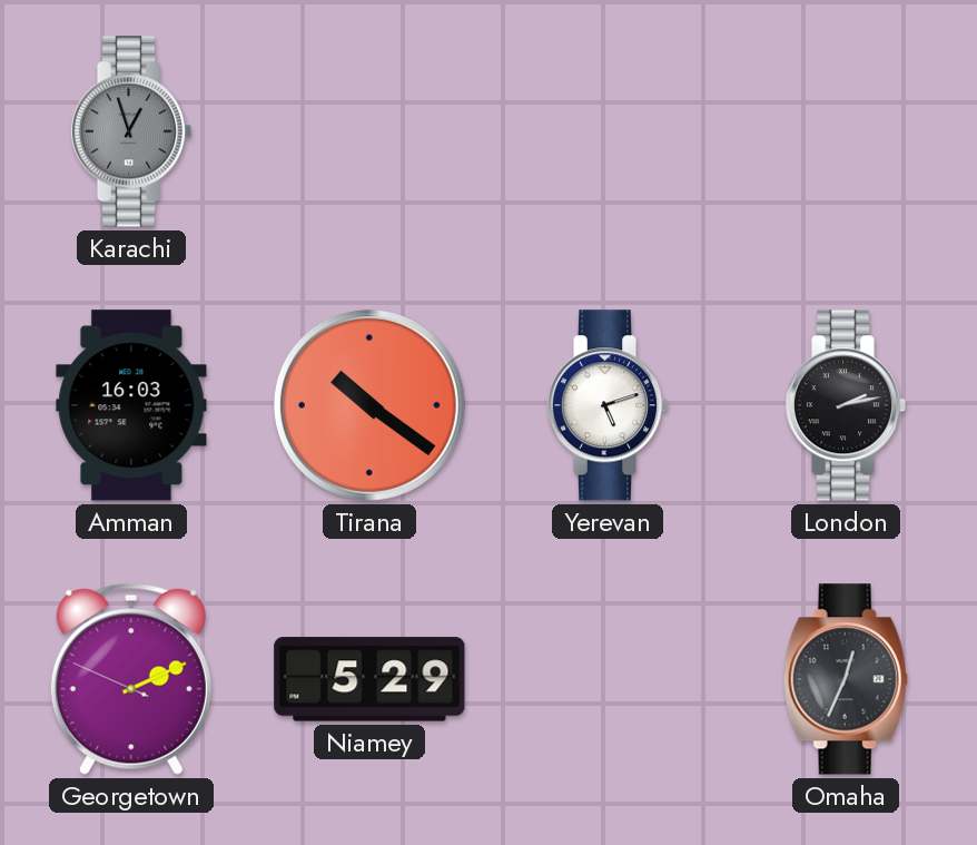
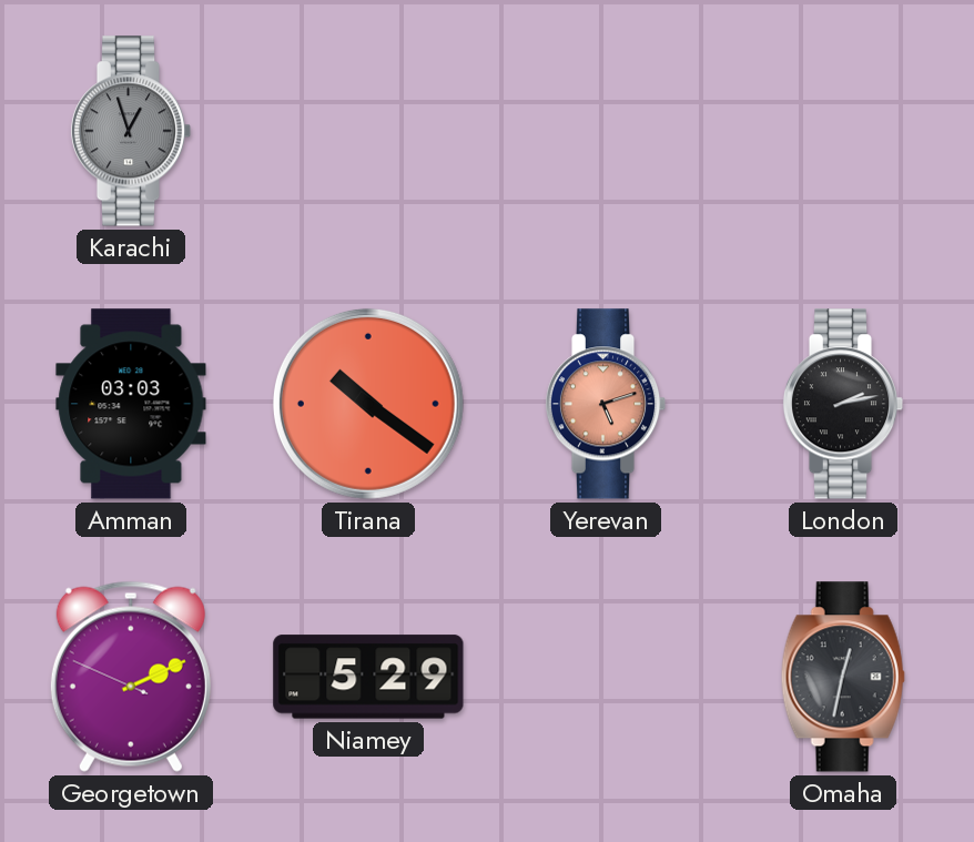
Amman: 16:03 -> 03:03 (131, 404)
Yerevan dial: white -> salmon (606, 404)
Omaha: 12:34 -> 12:32 (843, 677)
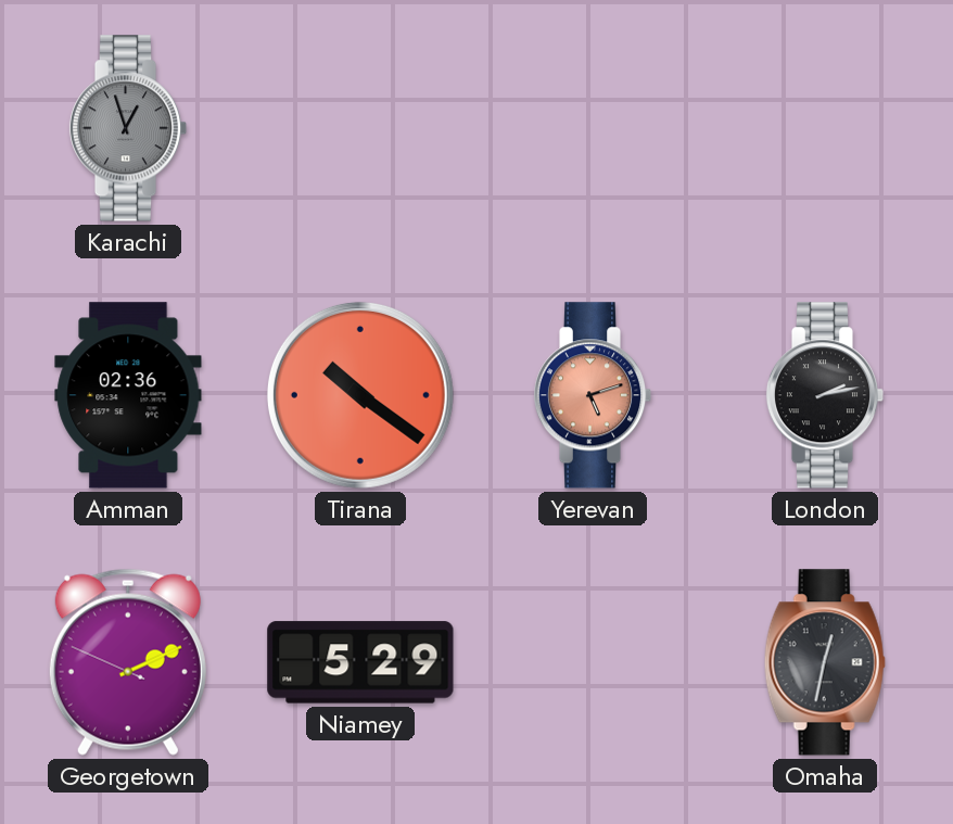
Amman: 03:03 -> 02:36 (128, 395)
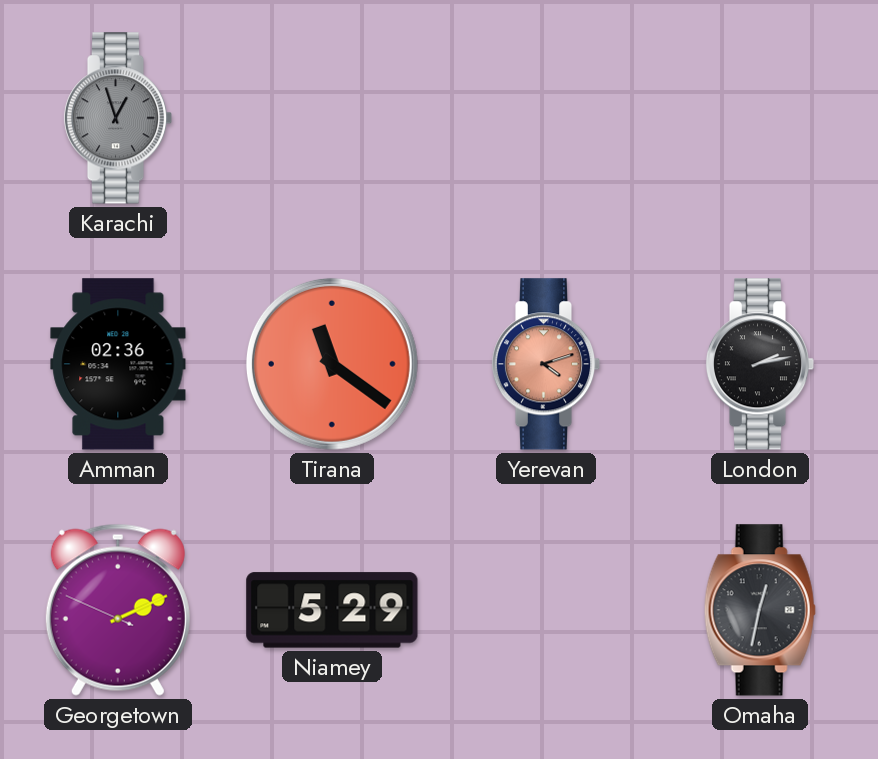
Tirana: 10:21 -> 11:21 (332, 364)
Yerevan: 5:12 -> 4:12 (546, 364)
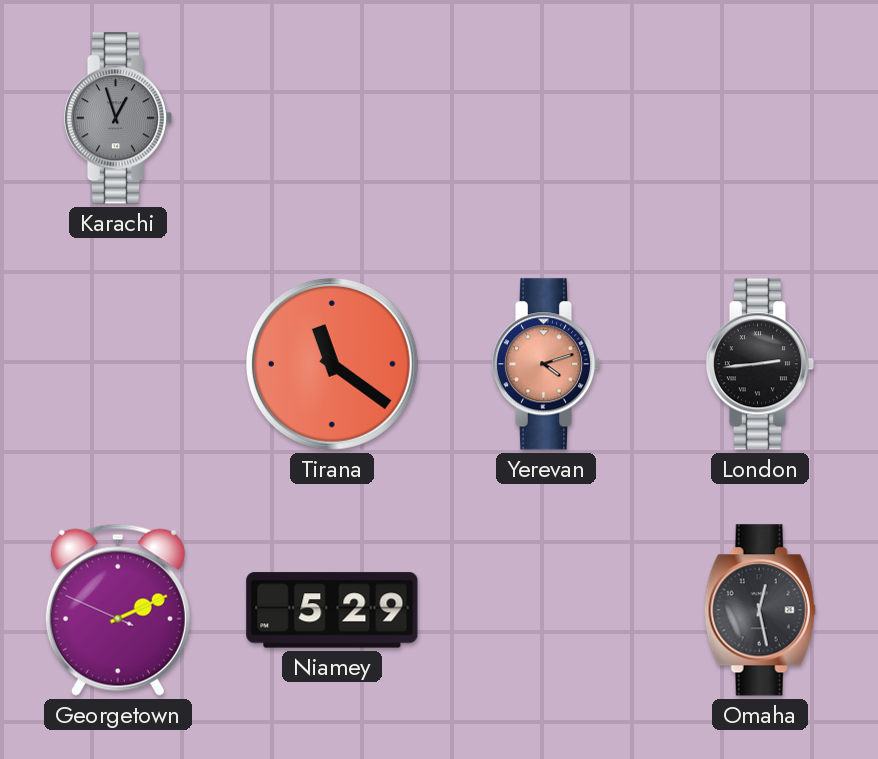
Amman: 02:36 -> none (118, 364)
London: 2:13 -> 2:44 (760, 364)
Omaha: 12:32 -> 12:28 (760, 610)
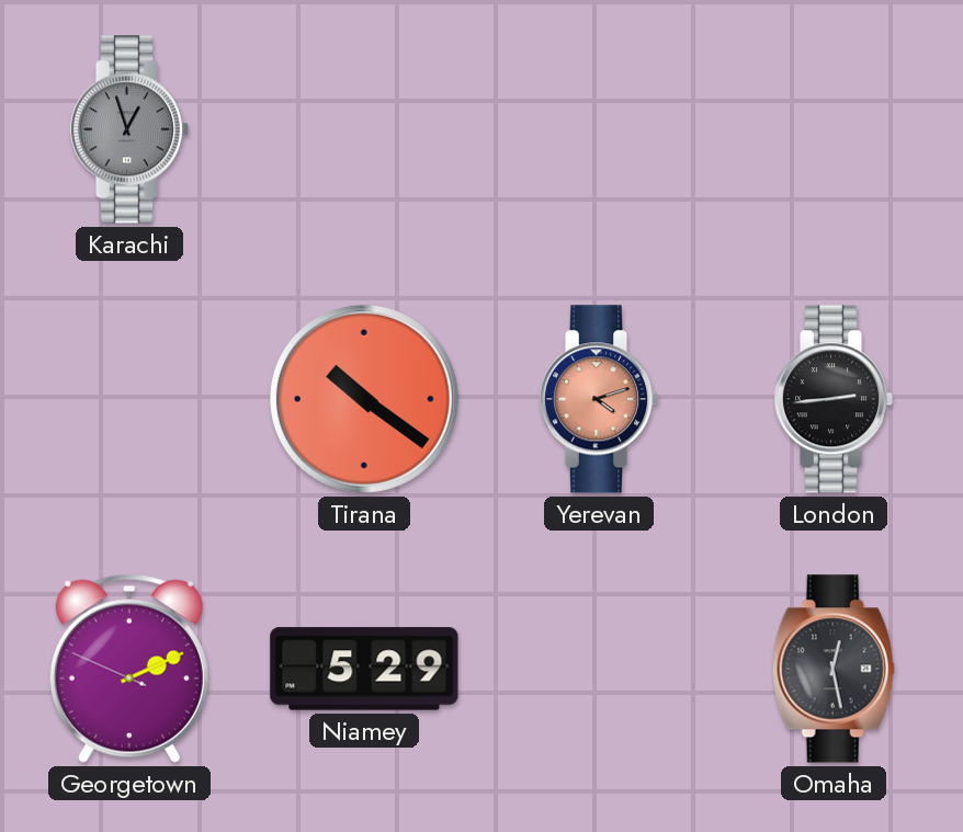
Tirana: 11:21 -> 10:21 (364, 399)
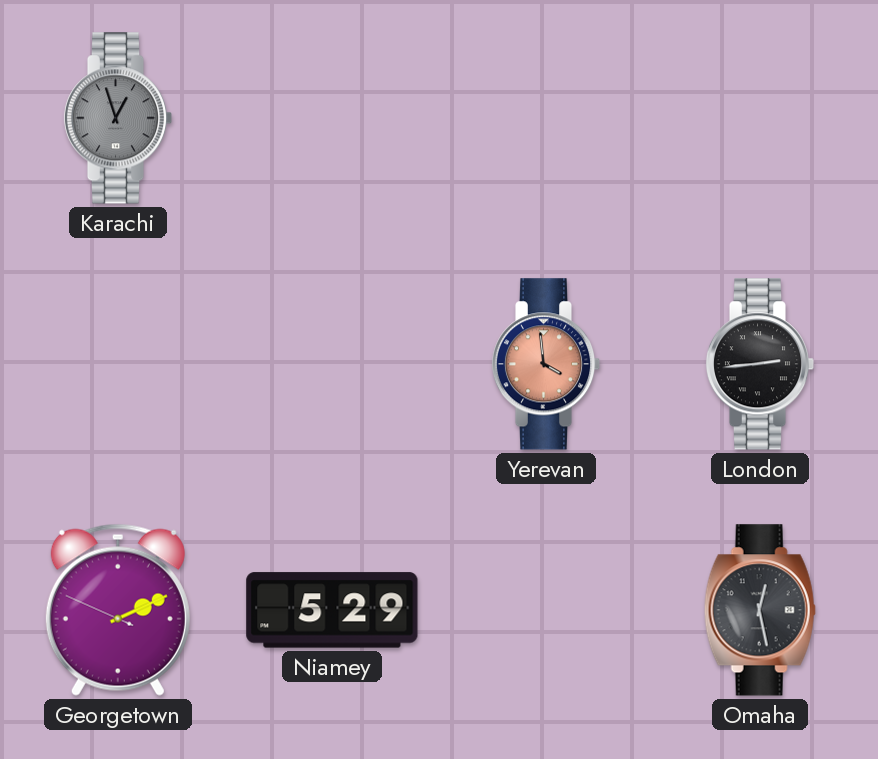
Tirana: 10:21 -> none (364, 399)
Yerevan: 4:12 -> 3:59 (546, 364)
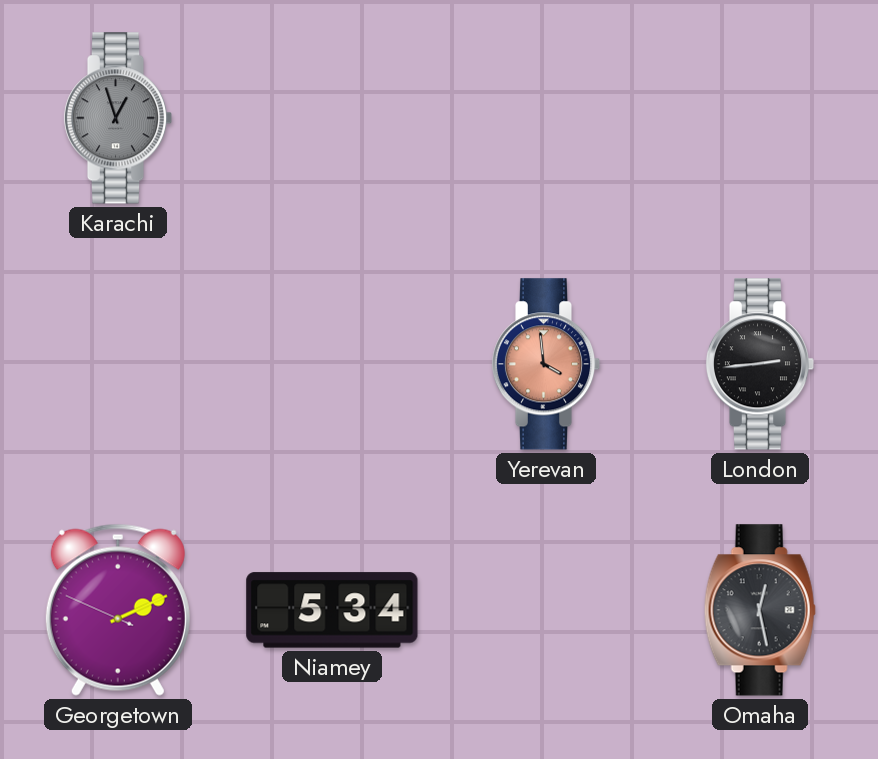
Niamey: 5:29 -> 5:34 (332, 610)
